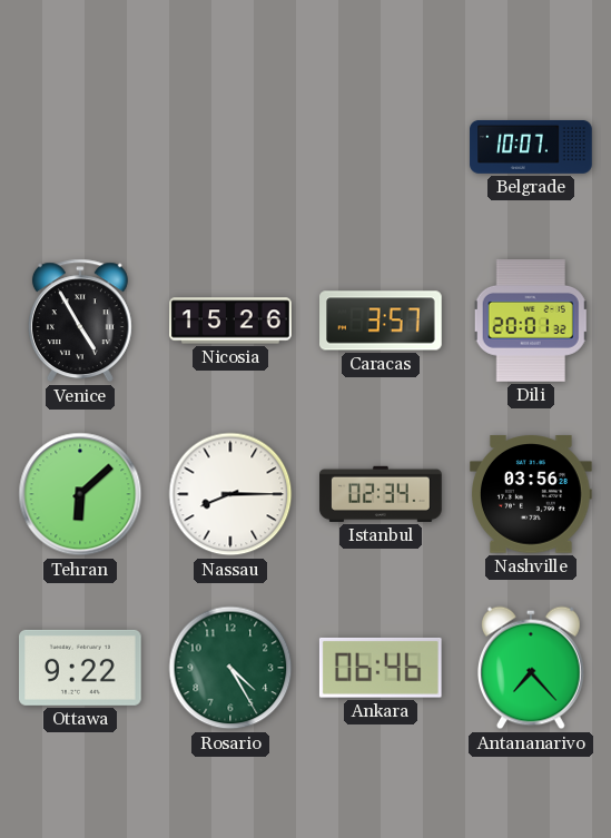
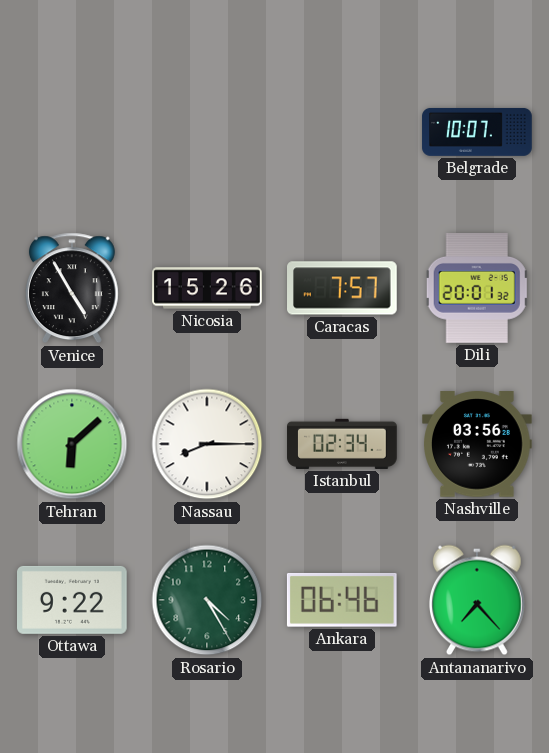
Caracas: 3:57 -> 7:57 (342, 288)
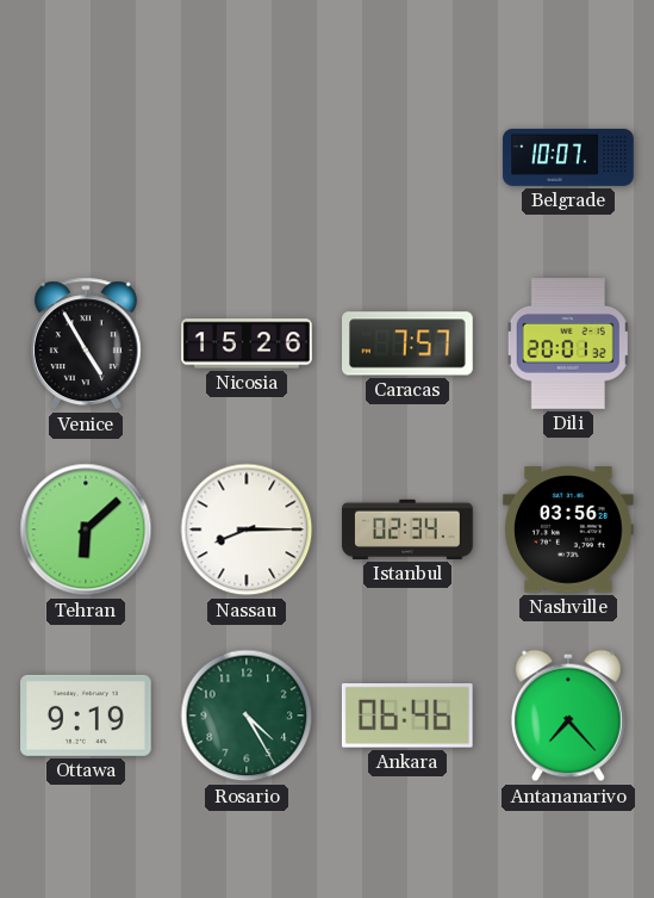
Ottawa: 9:22 -> 9:19 (87, 716)
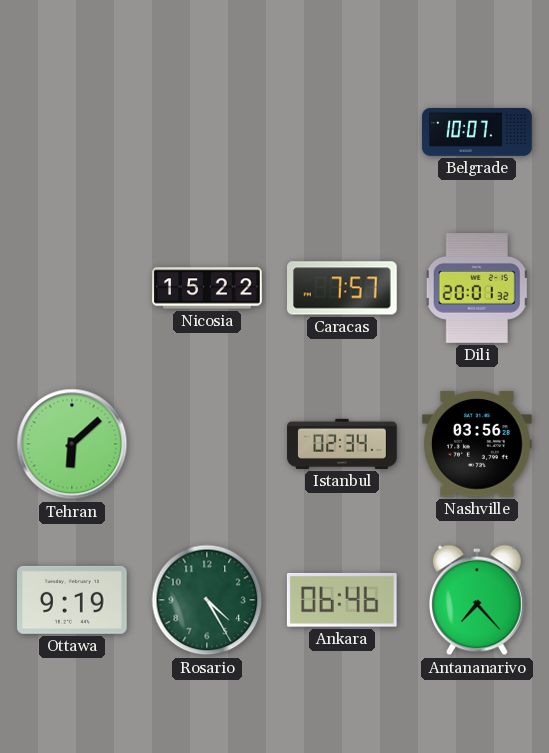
Venice: 4:55 -> none (86, 343)
Nicosia: 15:26 -> 15:22 (207, 288)
Nassau: 8:15 -> none (247, 529)
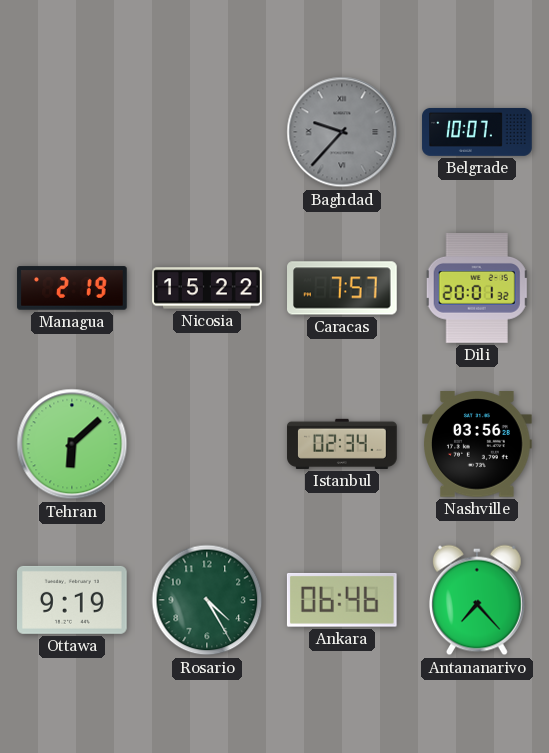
Baghdad: none -> 9:37 (342, 132)
Managua: none -> 2:19 (72, 288)
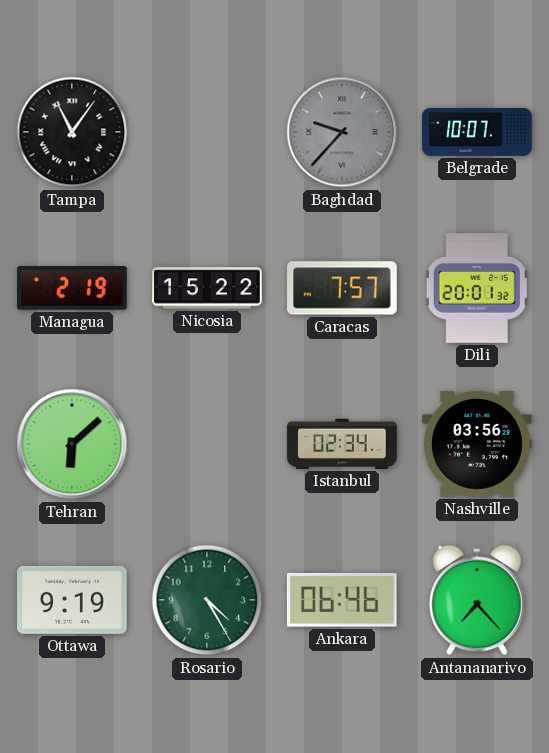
Tampa: none -> 11:06 (72, 132)
